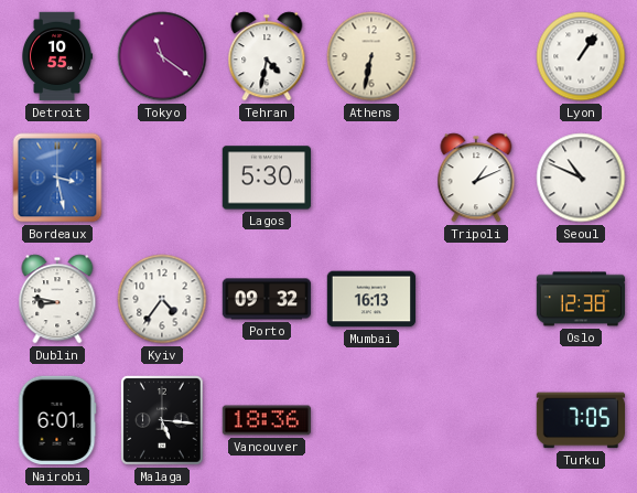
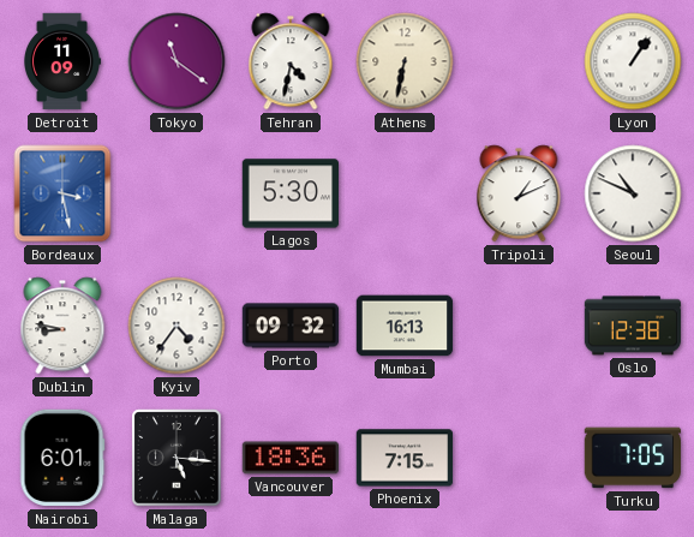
Detroit: 10:55 -> 11:09 (64, 61)
Phoenix: none -> 7:15 (405, 458)
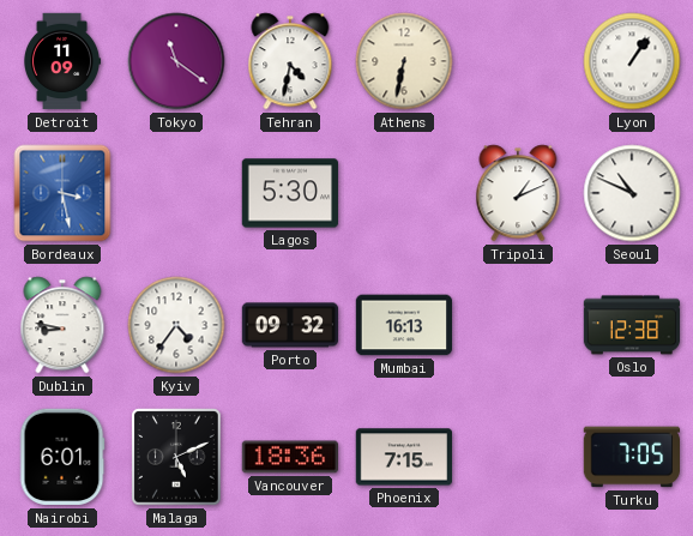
Malaga: 5:16 -> 5:11 (176, 457)
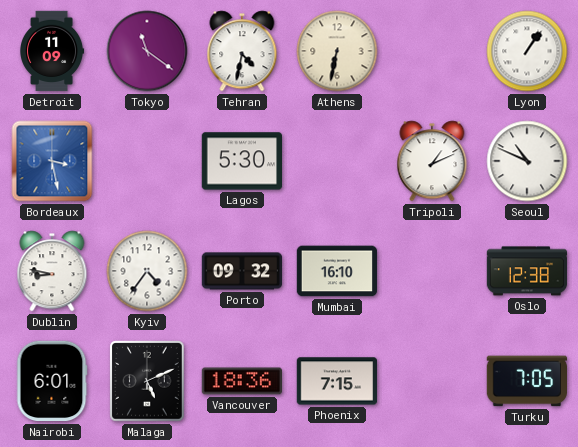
Mumbai: 16:13 -> 16:10 (337, 271)
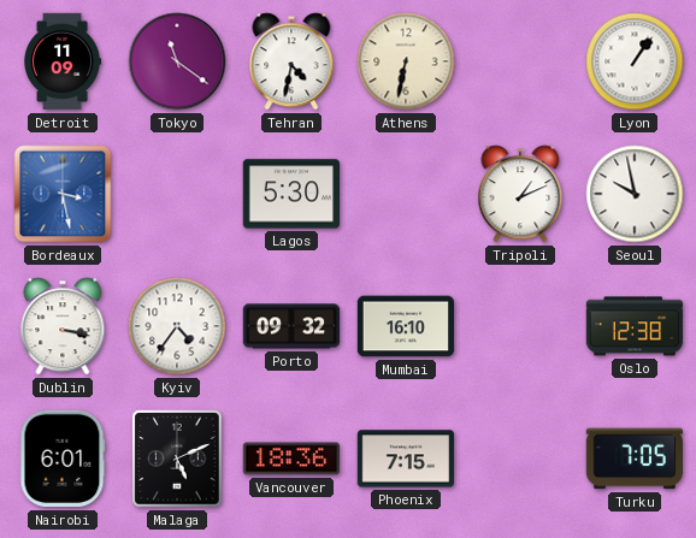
Seoul: 10:49 -> 9:58 (635, 194)
Dublin: 8:47 -> 3:17 (63, 326)
